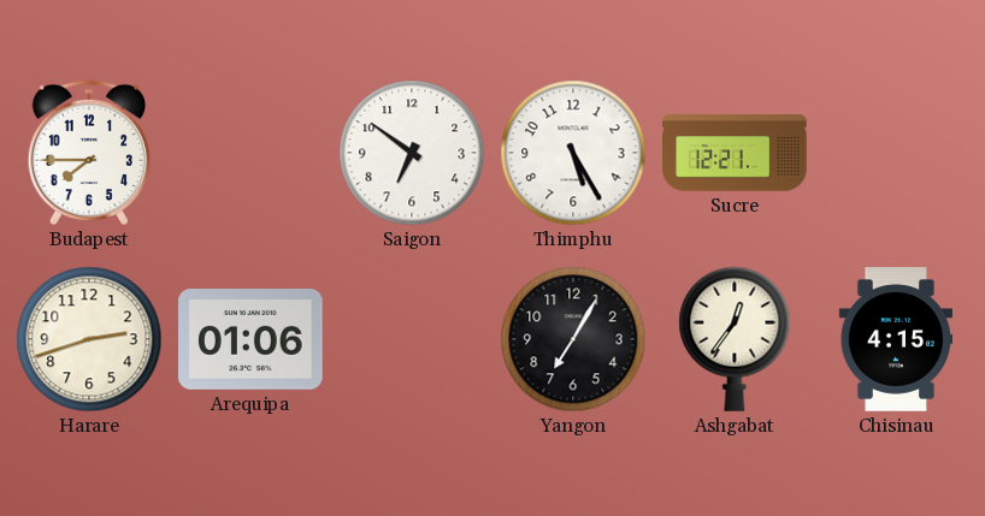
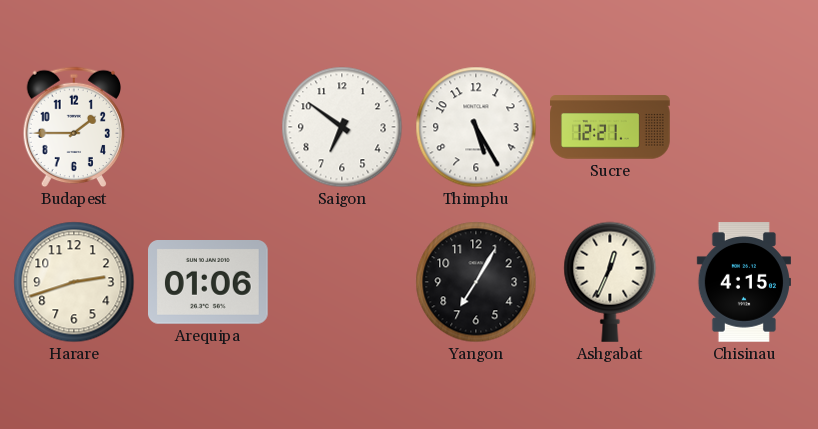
Budapest: 7:45 -> 1:45 (74, 127)
Ashgabat: 12:36 -> 12:34 (610, 282)
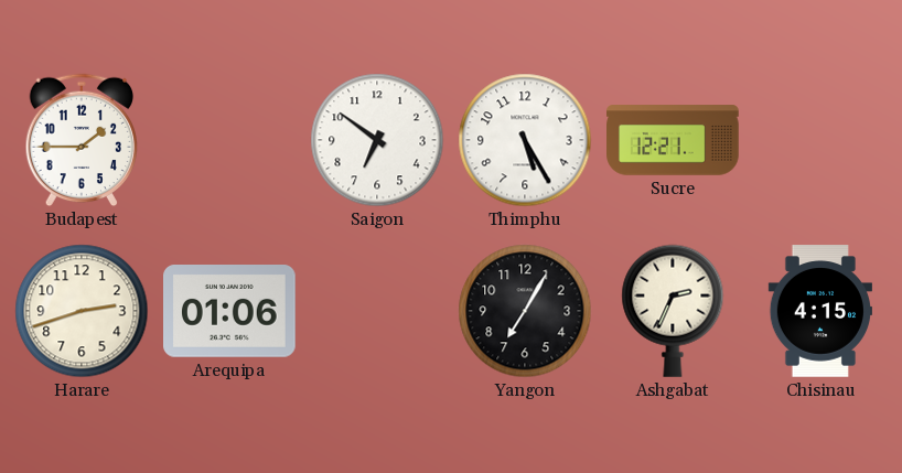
Ashgabat: 12:34 -> 2:34 (673, 311)
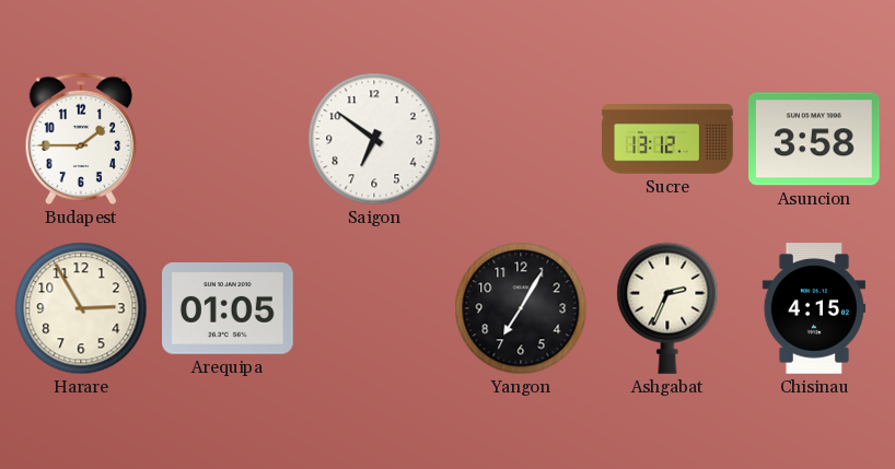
Thimphu: 5:25 -> none (525, 140)
Sucre: 12:21 -> 13:12 (667, 139)
Asuncion: none -> 3:58 (815, 139)
Harare: 2:42 -> 2:55 (81, 308)
Arequipa: 01:06 -> 01:05 (229, 309)
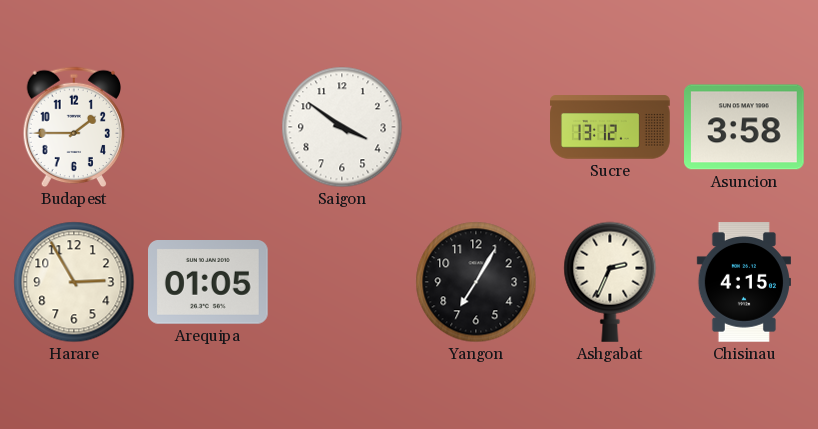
Saigon: 6:51 -> 3:51 (342, 127)
